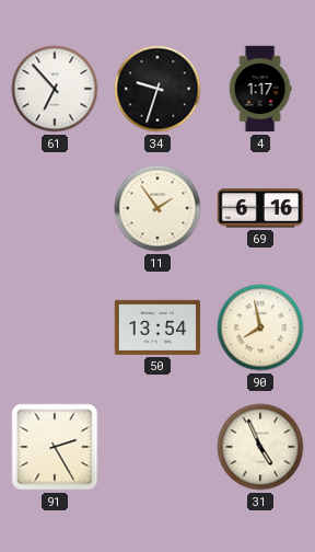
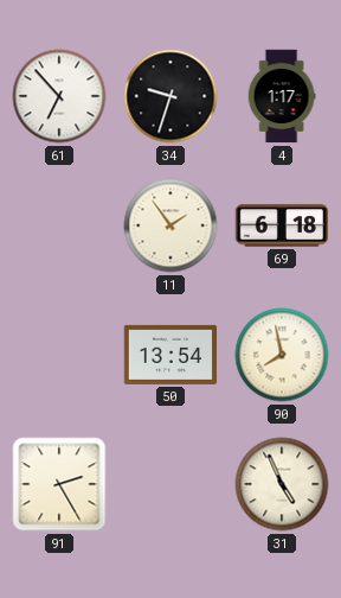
69: 6:16 -> 6:18 (282, 225)
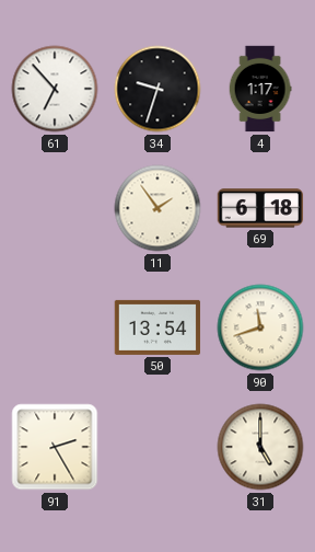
90: 7:58 -> 11:42 (260, 327)
31: 4:56 -> 5:00 (260, 447)
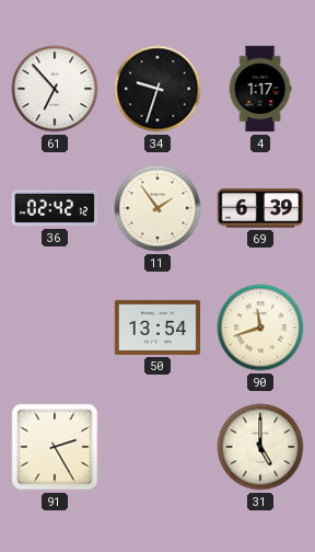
36: none -> 02:42 (55, 208)
69: 6:18 -> 6:39 (260, 208)
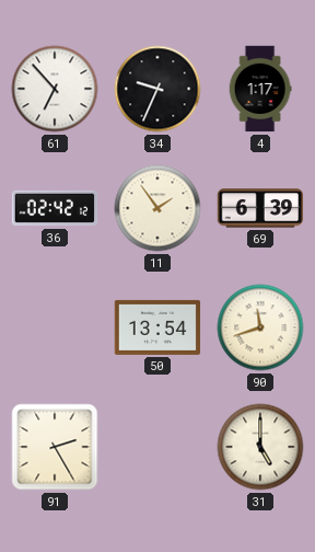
34: 9:33 -> 9:34 (157, 89)
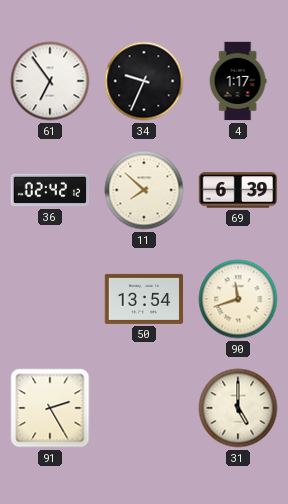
61: 6:53 -> 6:54 (50, 81)
11: 1:54 -> 7:52 (144, 190)
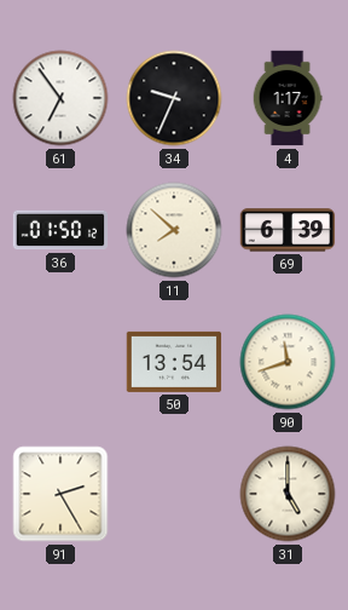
36: 02:42 -> 01:50 (60, 230)
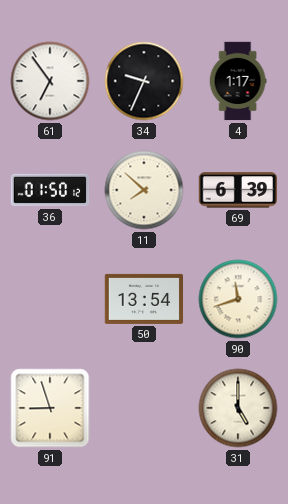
91: 2:25 -> 8:57 (50, 408)
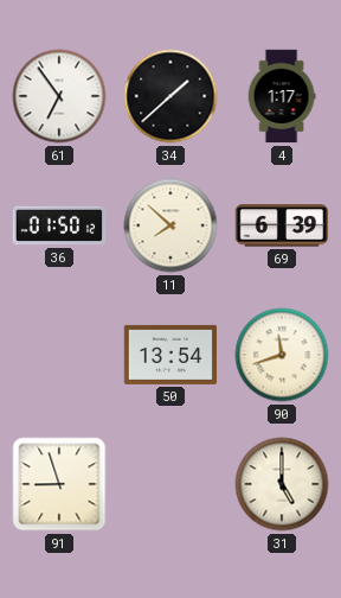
34: 9:34 -> 1:38 (170, 96)
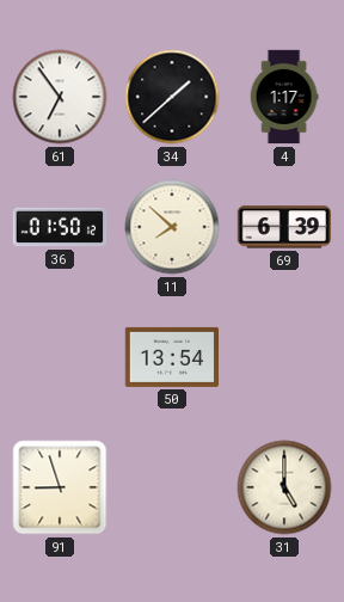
90: 11:42 -> none (282, 355)
